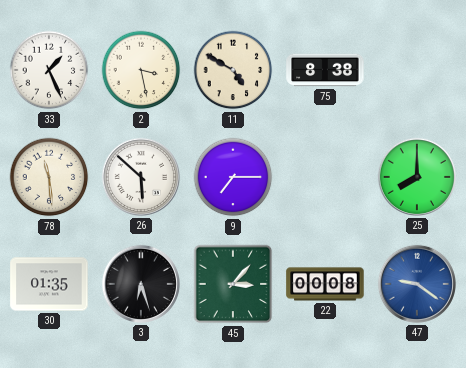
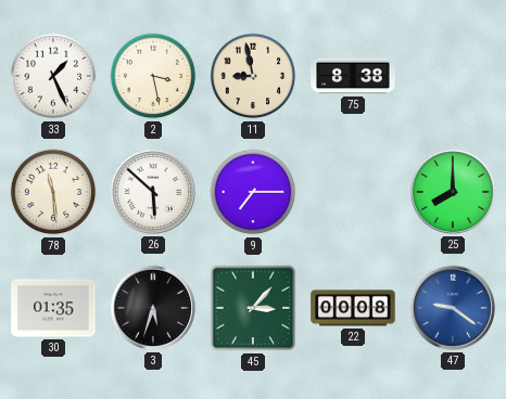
11: 4:50 -> 8:58 (253, 76)
3: 6:27 -> 5:33 (153, 308)
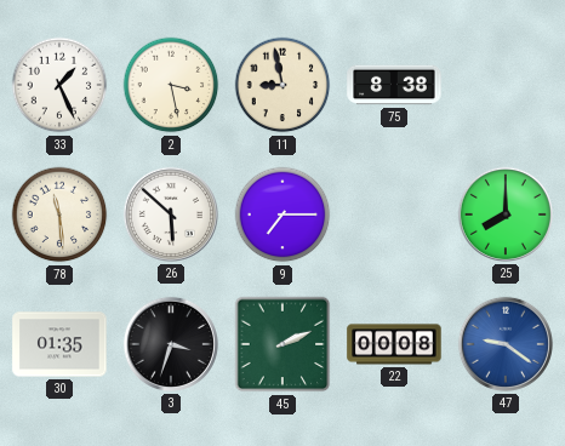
3: 5:33 -> 3:33 (171, 344)
45: 3:07 -> 2:11 (282, 344)
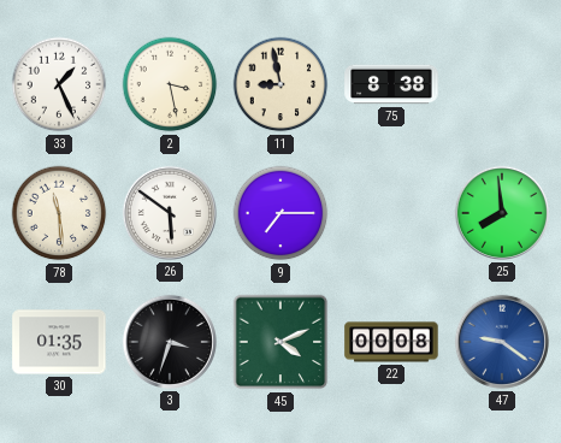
26: 5:52 -> 5:51 (170, 213)
25: 8:00 -> 7:59 (502, 213)
45: 2:11 -> 4:11 (280, 342)
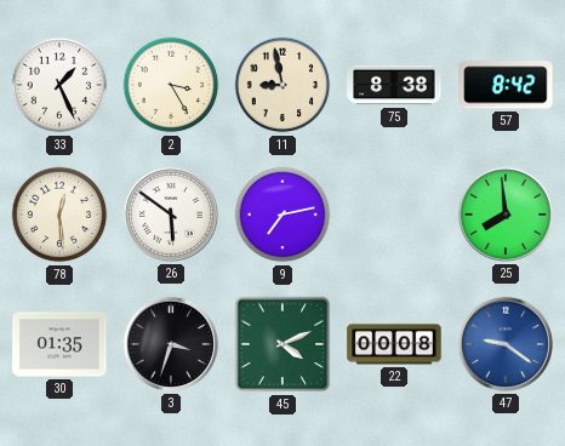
2: 3:28 -> 3:25 (171, 85)
57: none -> 8:42 (506, 85)
78: 11:29 -> 12:29 (59, 215)
9: 7:15 -> 7:13 (282, 215)
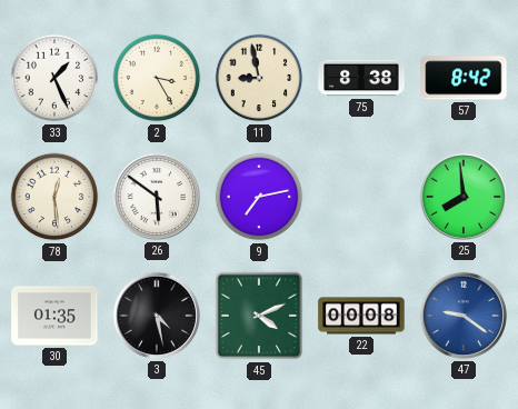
3: 3:33 -> 4:28 (157, 316)
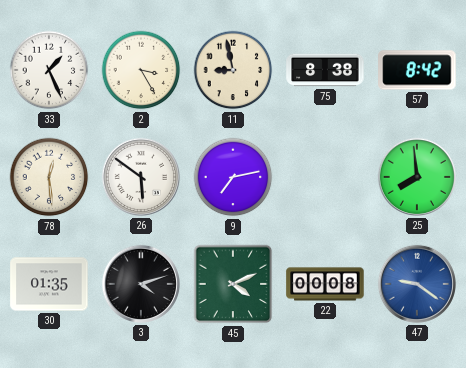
3: 4:28 -> 4:12 (141, 284)
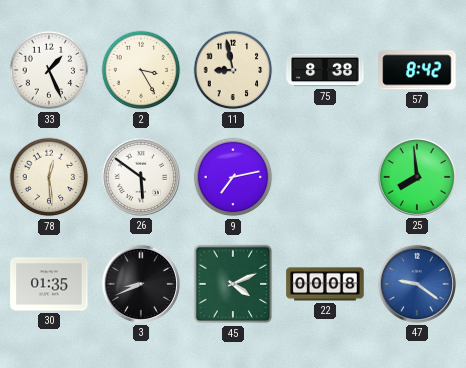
3: 4:12 -> 8:41 (141, 284)
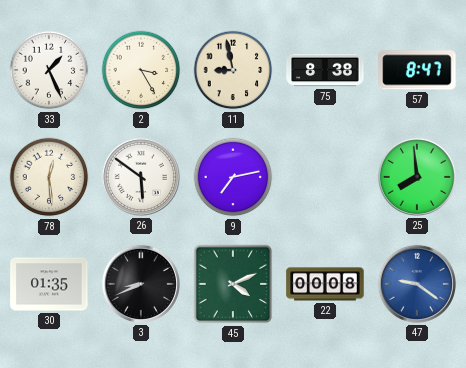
57: 8:42 -> 8:47 (417, 70)
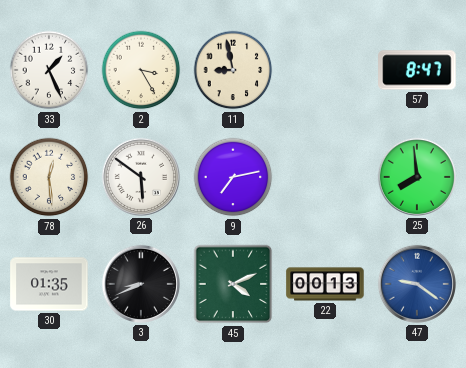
75: 8:38 -> none (325, 70)
22: 00:08 -> 00:13 (325, 284)
